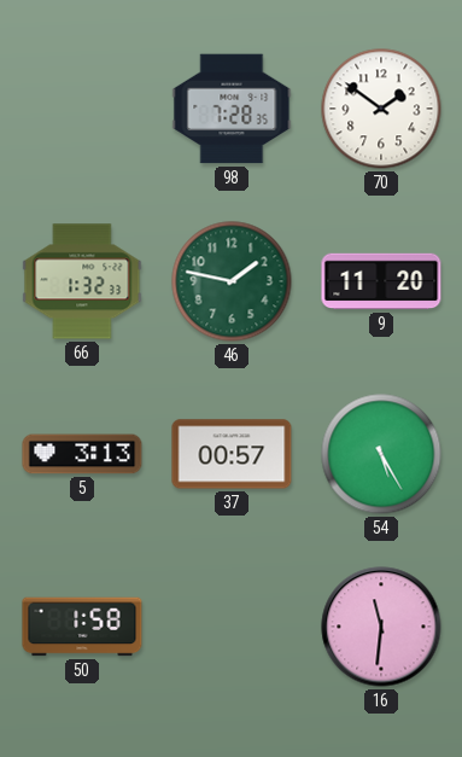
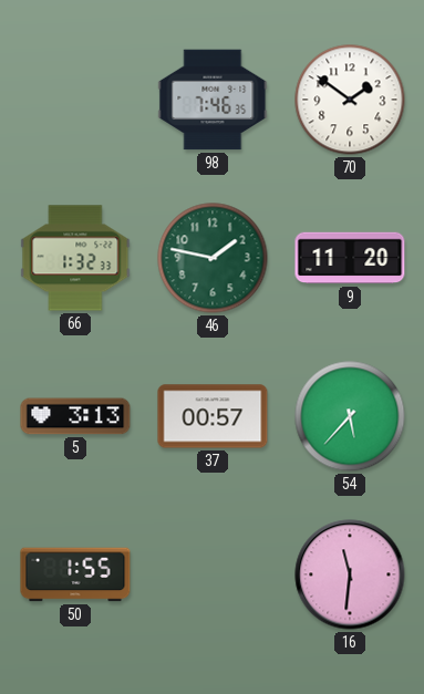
98: 7:28 -> 7:46 (213, 100)
54: 5:25 -> 5:37 (350, 416)
50: 1:58 -> 1:55 (75, 574)
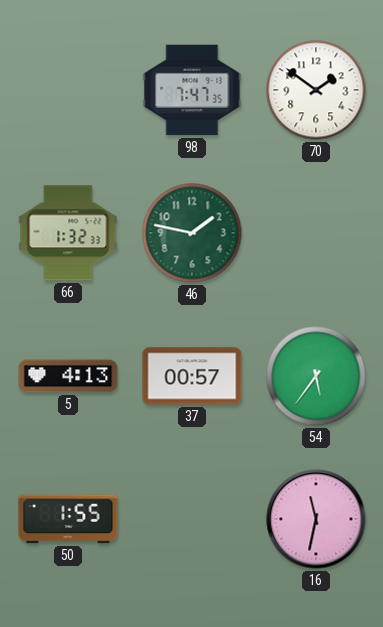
98: 7:46 -> 7:47 (192, 90)
9: 11:20 -> none (350, 258)
5: 3:13 -> 4:13 (68, 376)
54: 5:37 -> 5:36 (316, 376)
16: 11:31 -> 11:32 (316, 519)
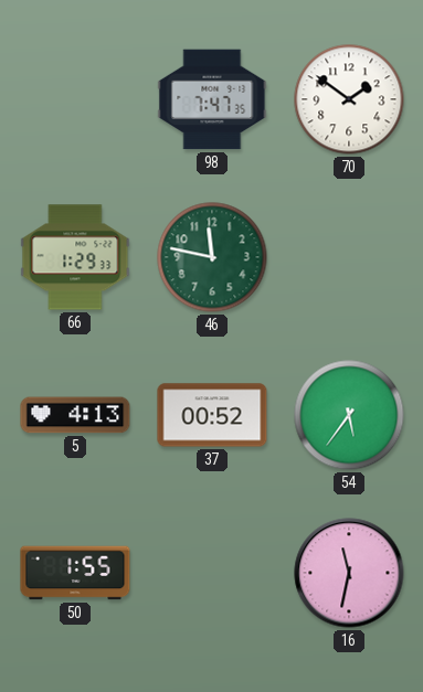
66: 1:32 -> 1:29 (75, 257)
46: 1:47 -> 11:47 (212, 257)
37: 00:57 -> 00:52 (212, 415)
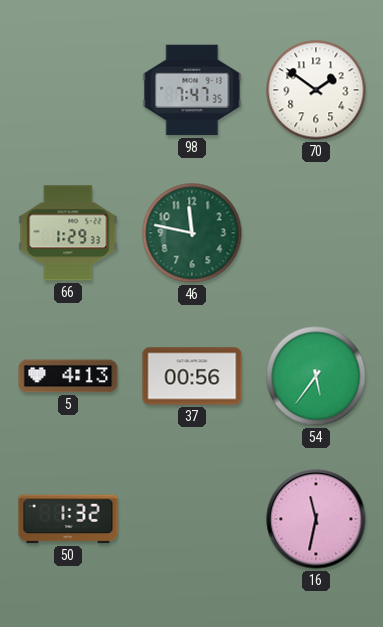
37: 00:52 -> 00:56 (192, 376)
50: 1:55 -> 1:32 (68, 519)
